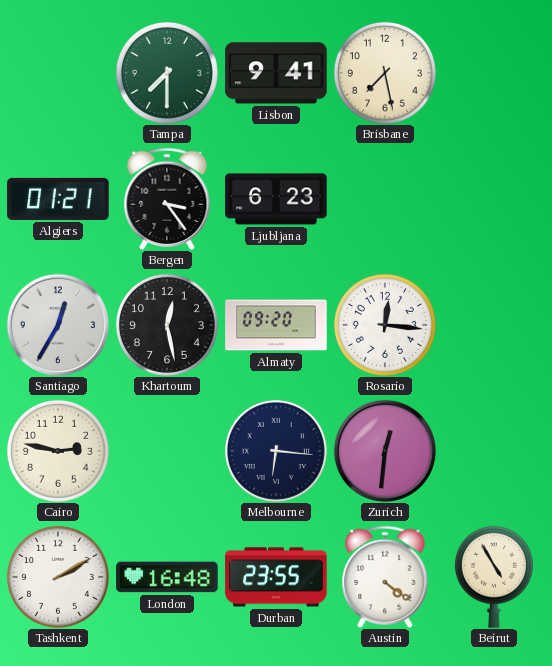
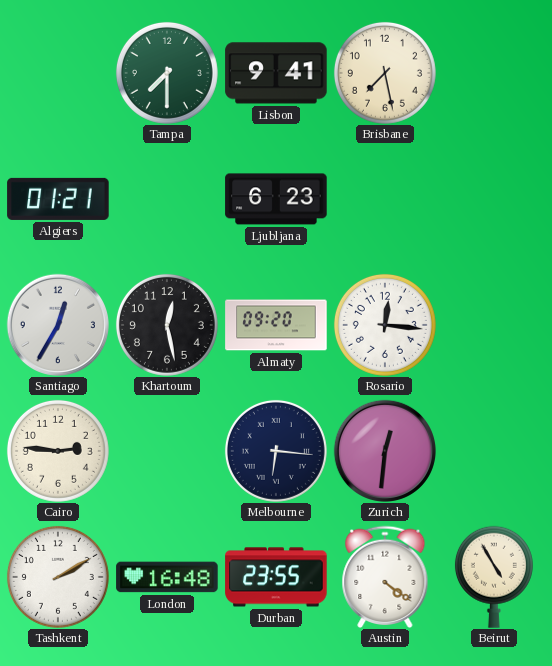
Bergen: 3:24 -> none (167, 198)
Cairo: 2:47 -> 2:46 (58, 451)
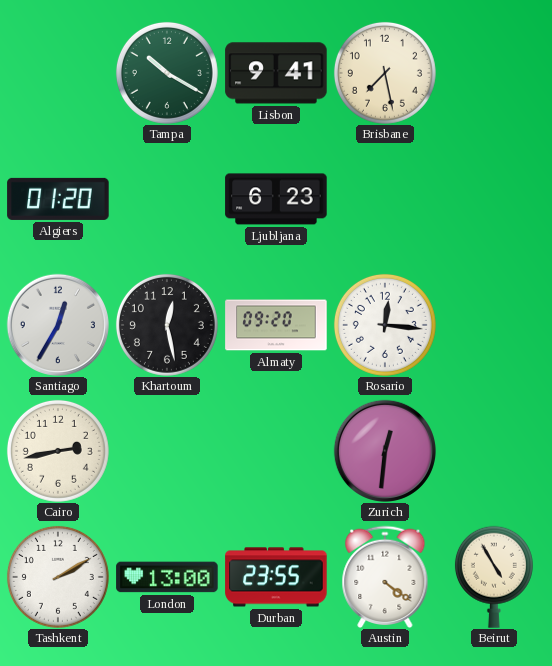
Tampa: 7:30 -> 10:20 (167, 73)
Algiers: 01:21 -> 01:20 (58, 199)
Cairo: 2:46 -> 2:43 (58, 451)
Melbourne: 6:16 -> none (276, 451)
London: 16:48 -> 13:00 (167, 577)
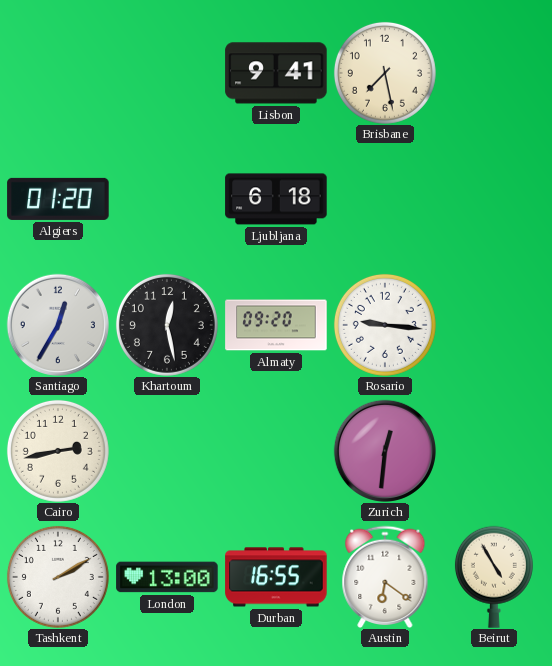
Tampa: 10:20 -> none (167, 73)
Ljubljana: 6:23 -> 6:18 (276, 199)
Rosario: 12:16 -> 9:16 (385, 325)
Durban: 23:55 -> 16:55 (276, 577)
Austin: 4:21 -> 6:21 (385, 576)
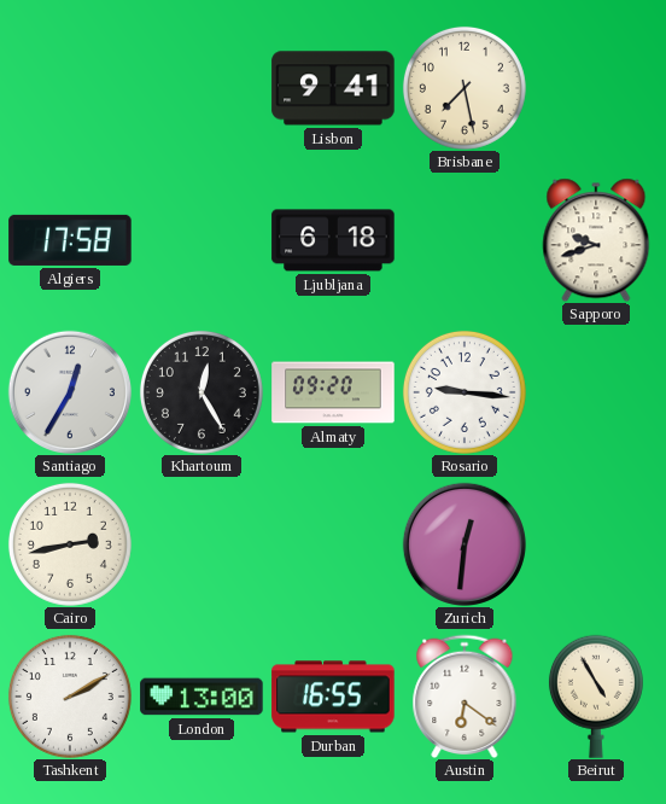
Algiers: 01:20 -> 17:58 (70, 240)
Sapporo: none -> 9:42 (596, 240)
Khartoum: 12:28 -> 12:25 (201, 392)
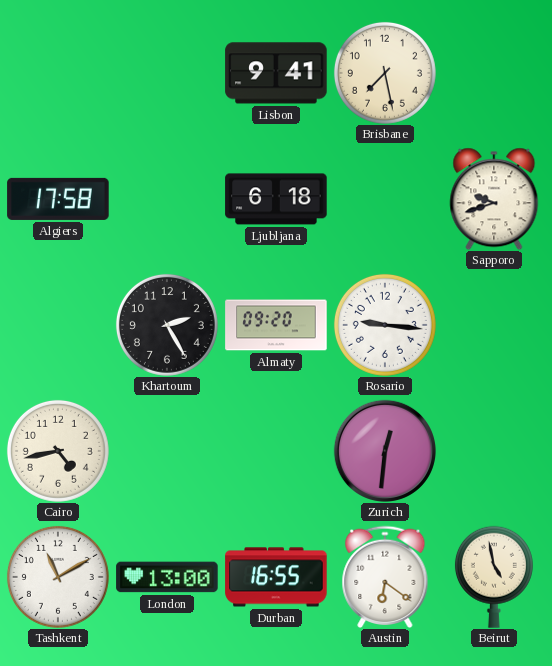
Santiago: 12:35 -> none (69, 391)
Khartoum: 12:25 -> 2:25 (167, 325)
Cairo: 2:43 -> 4:43 (58, 451)
Tashkent: 2:10 -> 11:10 (58, 577)
Beirut: 4:55 -> 4:58 (494, 577)
